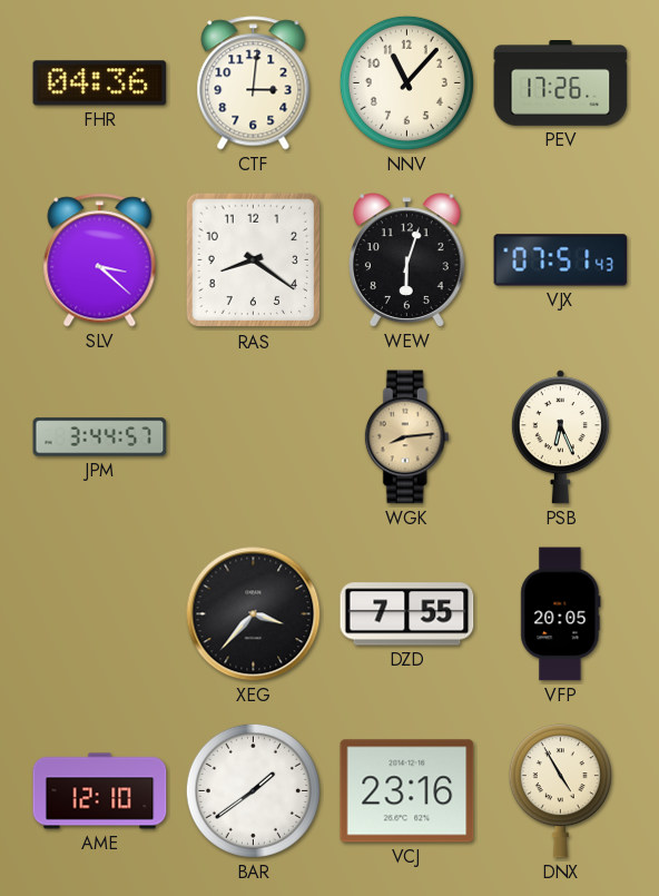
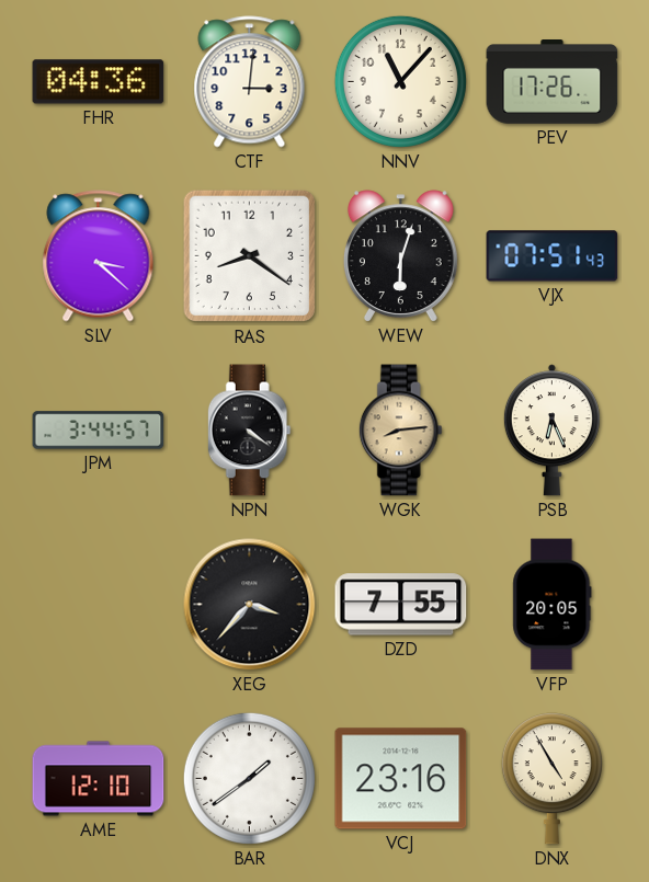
NPN: none -> 4:21 (249, 431)
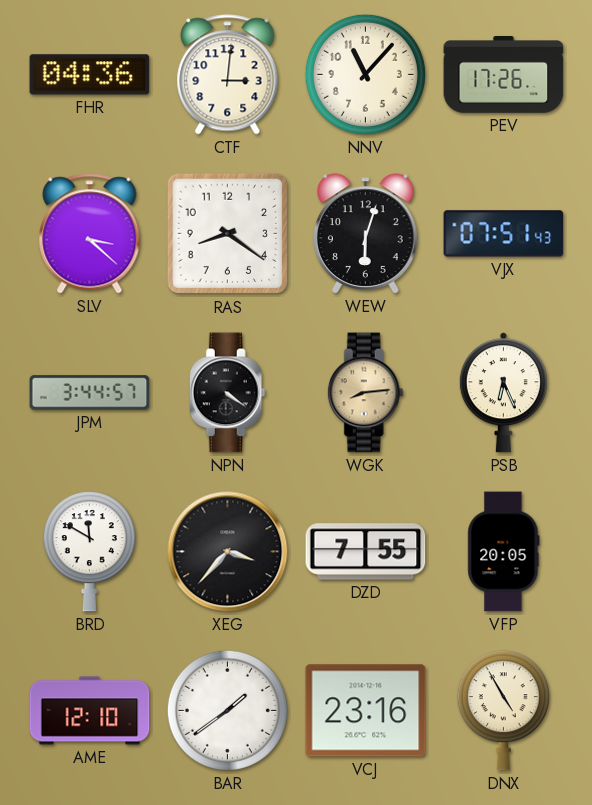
BRD: none -> 11:50 (89, 552)
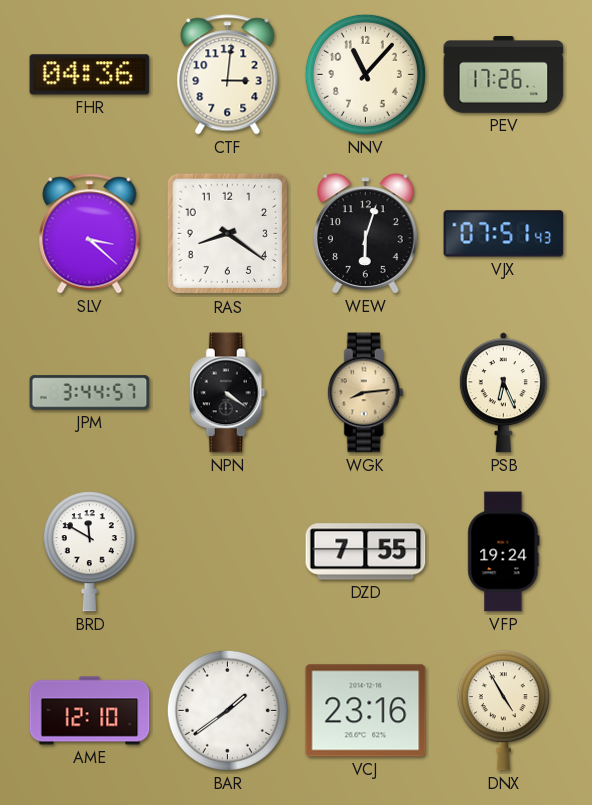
XEG: 3:37 -> none (228, 552)
VFP: 20:05 -> 19:24 (504, 552)
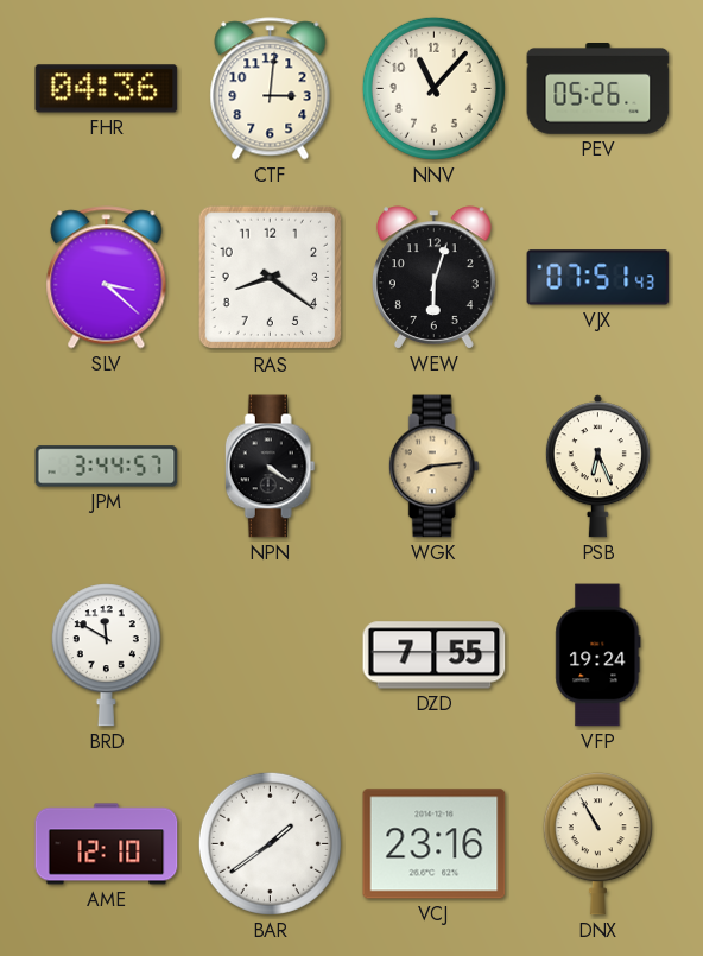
PEV: 17:26 -> 05:26 (598, 89)
DNX: 4:55 -> 10:55 (597, 844)
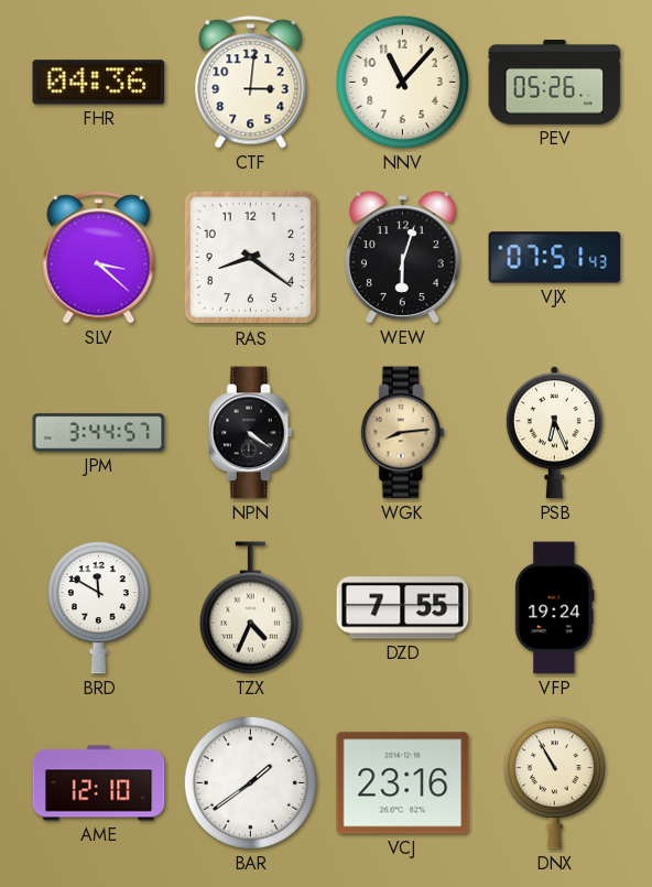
TZX: none -> 4:34 (250, 608)
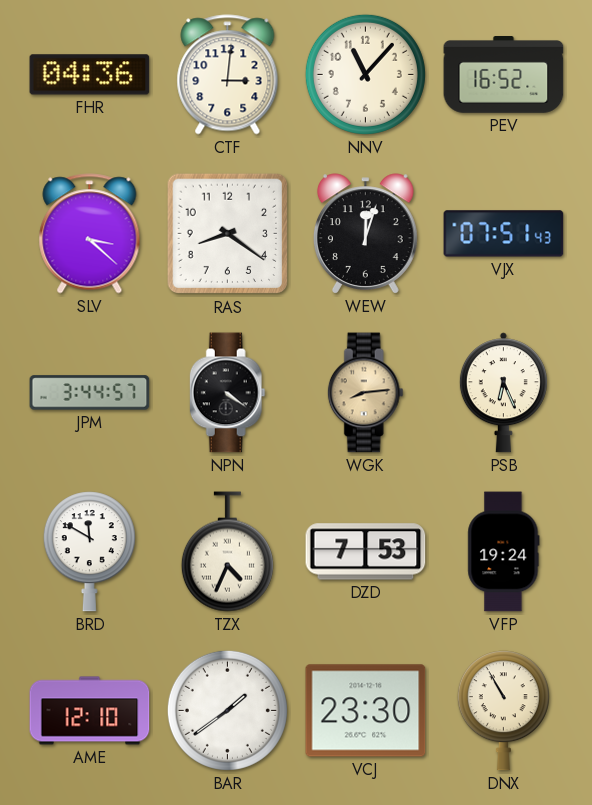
PEV: 05:26 -> 16:52 (504, 75)
WEW: 6:03 -> 12:03 (365, 234)
DZD: 7:55 -> 7:53 (366, 552)
VCJ: 23:16 -> 23:30 (366, 711)
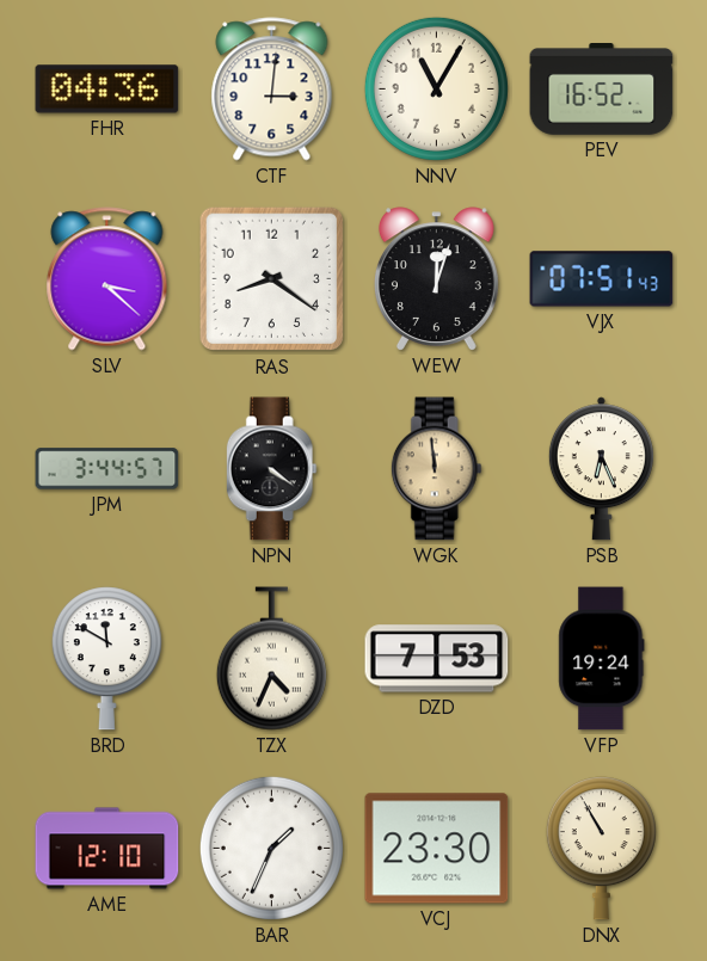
NNV: 11:07 -> 11:05 (436, 88)
WGK: 8:14 -> 11:59 (436, 469)
BAR: 1:39 -> 1:34 (271, 848)
